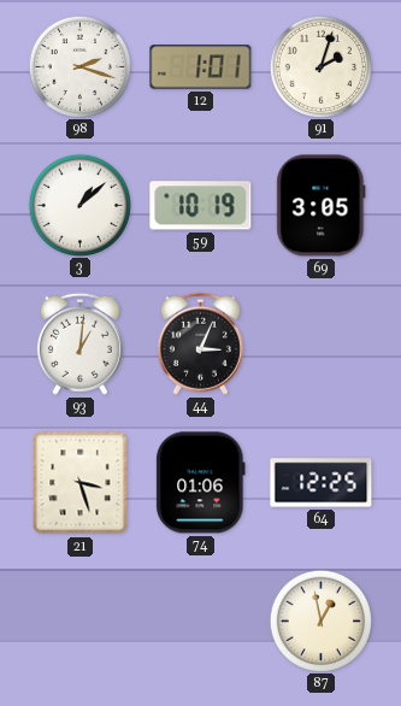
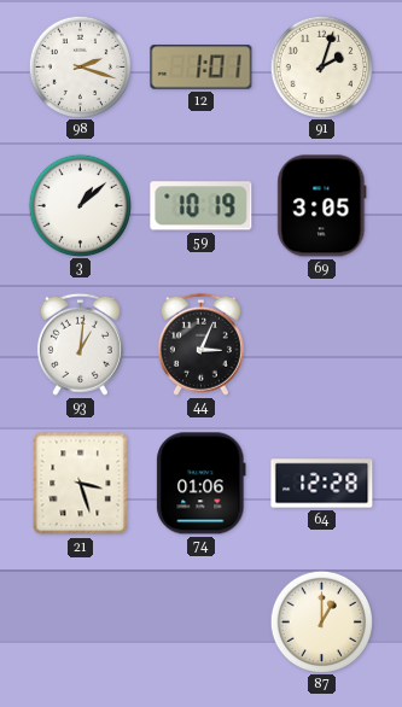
64: 12:25 -> 12:28 (322, 484)
87: 12:58 -> 1:00 (322, 621)
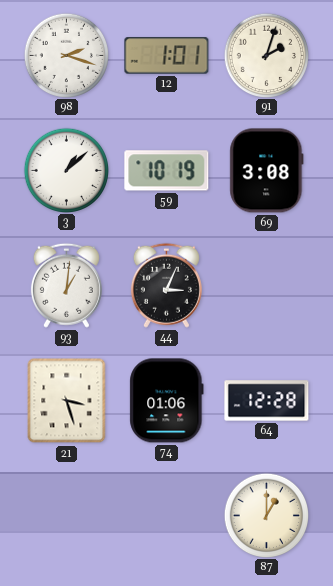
69: 3:05 -> 3:08 (267, 171)
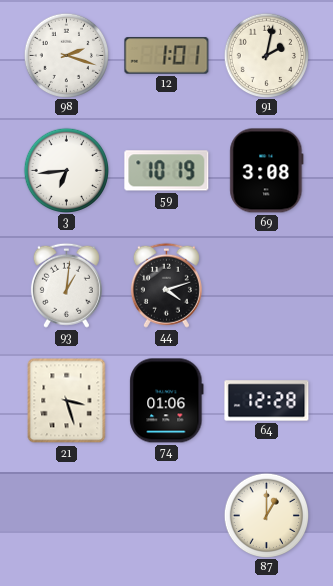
91: 2:03 -> 2:02 (267, 55)
3: 1:08 -> 6:44 (67, 170)
44: 3:04 -> 4:12 (166, 285)
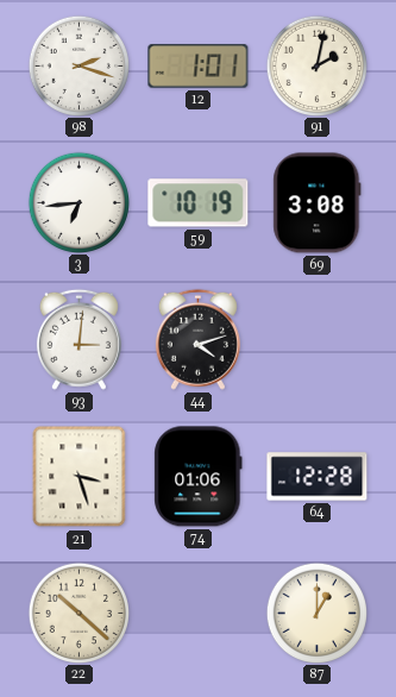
93: 1:01 -> 3:01 (78, 339)
22: none -> 10:22 (80, 613)
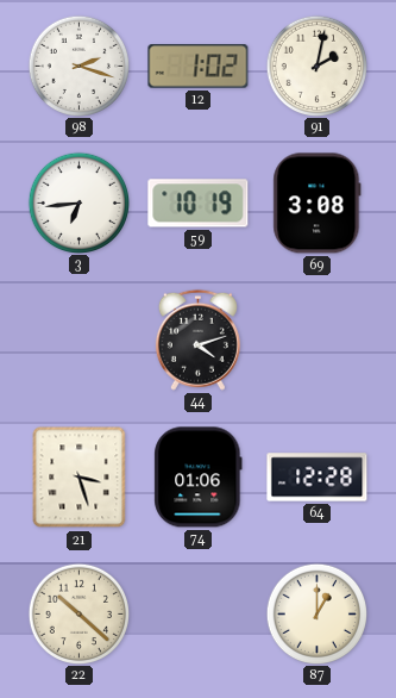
12: 1:01 -> 1:02 (199, 67)
93: 3:01 -> none (78, 339)
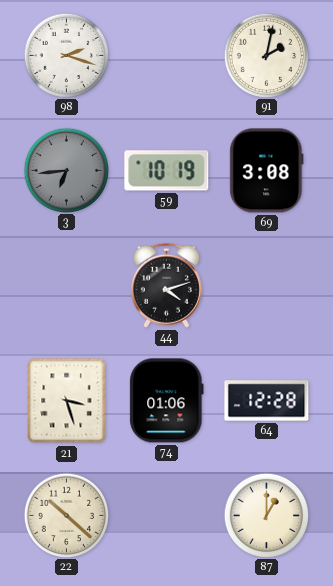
12: 1:02 -> none (199, 67)
3 dial: white -> grey (67, 170)
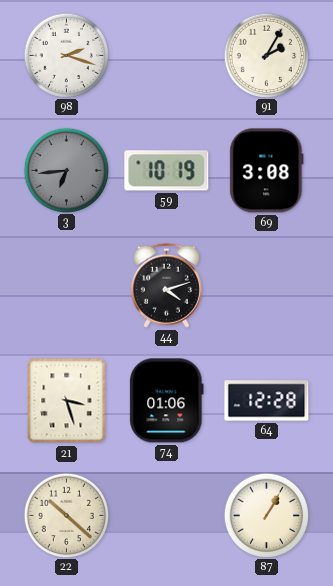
91: 2:02 -> 2:05 (267, 55)
87: 1:00 -> 1:05 (267, 515)
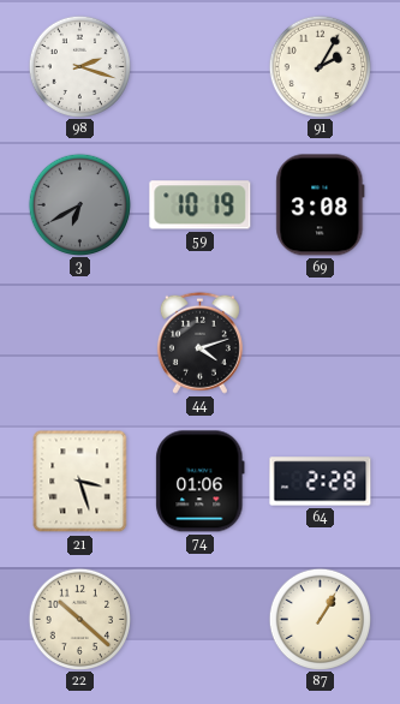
3: 6:44 -> 6:40 (80, 204)
64: 12:28 -> 2:28 (321, 482)
